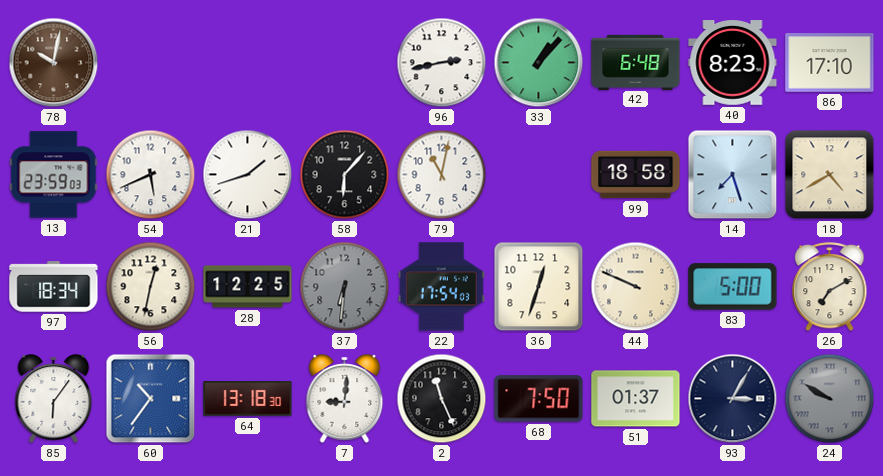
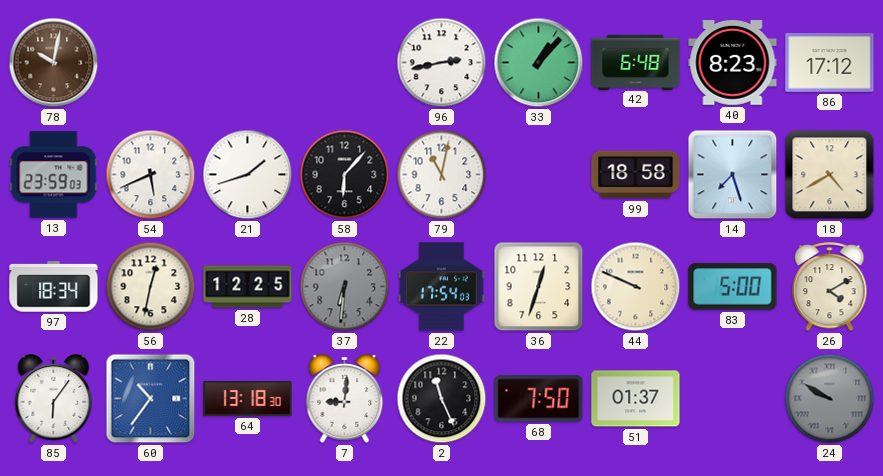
86: 17:10 -> 17:12 (830, 63)
26: 7:10 -> 4:10 (830, 287)
93: 3:05 -> none (733, 399)
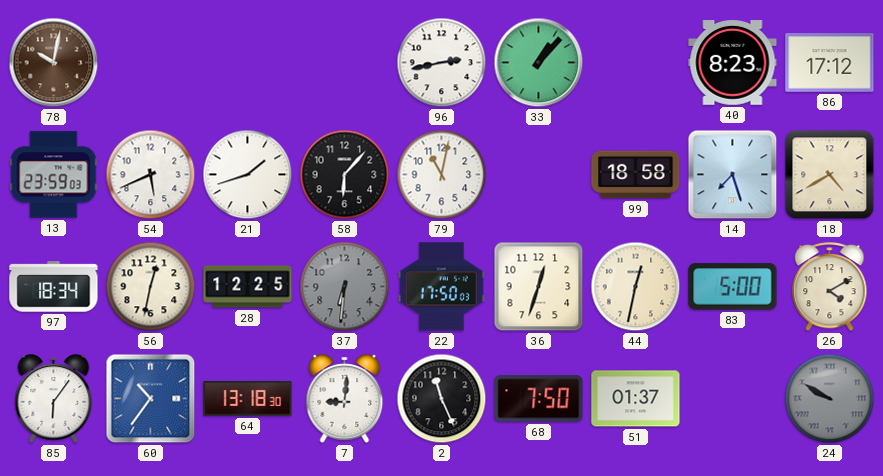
42: 6:48 -> none (636, 62)
22: 17:54 -> 17:50 (441, 287)
44: 9:49 -> 12:32 (636, 287)
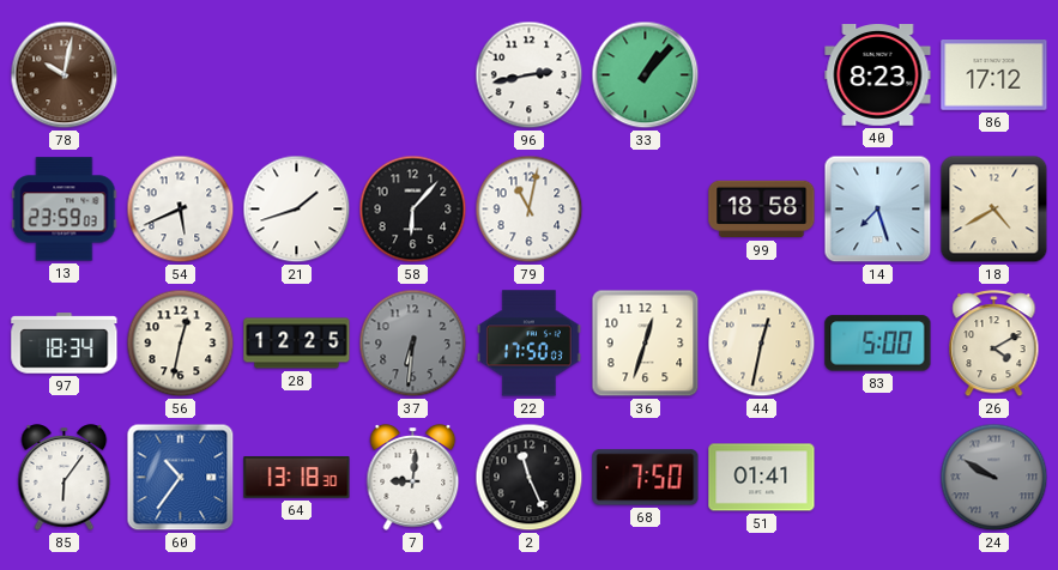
51: 01:37 -> 01:41 (762, 478)
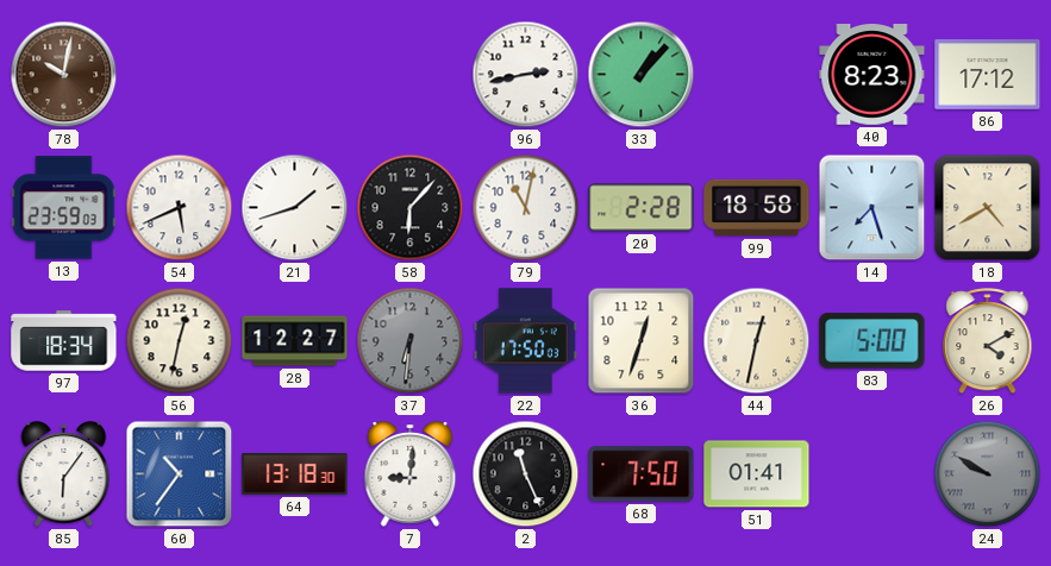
20: none -> 2:28 (642, 208)
28: 12:25 -> 12:27 (295, 341)
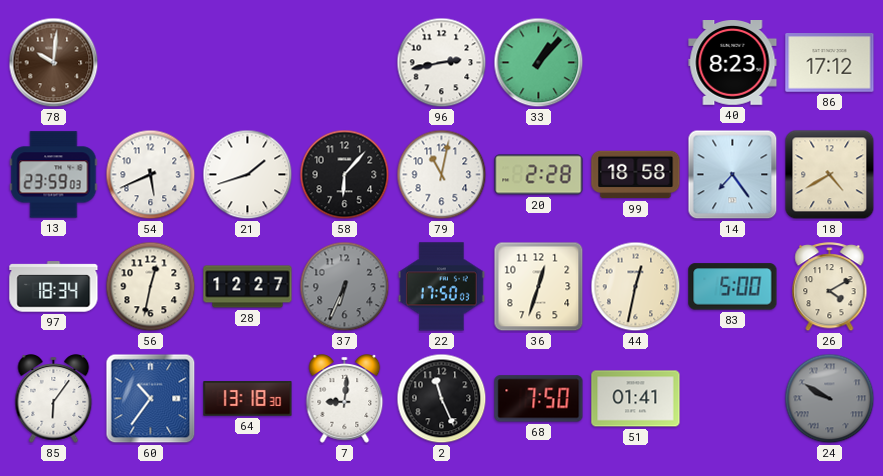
78: 10:02 -> 10:01 (54, 63)
14: 7:27 -> 7:24 (733, 175)
37: 6:31 -> 6:34 (345, 287)
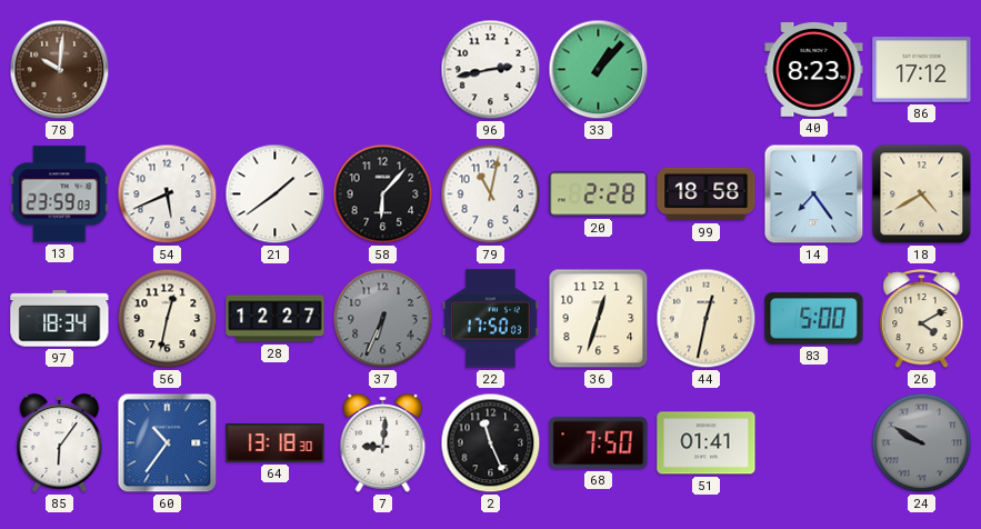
21: 1:42 -> 1:39 (276, 194)
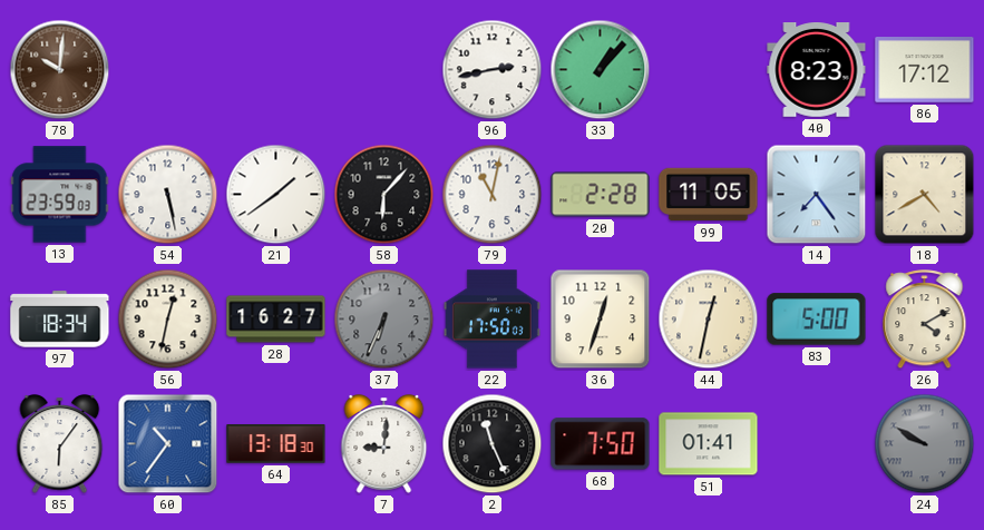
54: 5:41 -> 5:28 (168, 195)
99: 18:58 -> 11:05 (709, 195)
28: 12:27 -> 16:27 (276, 320)
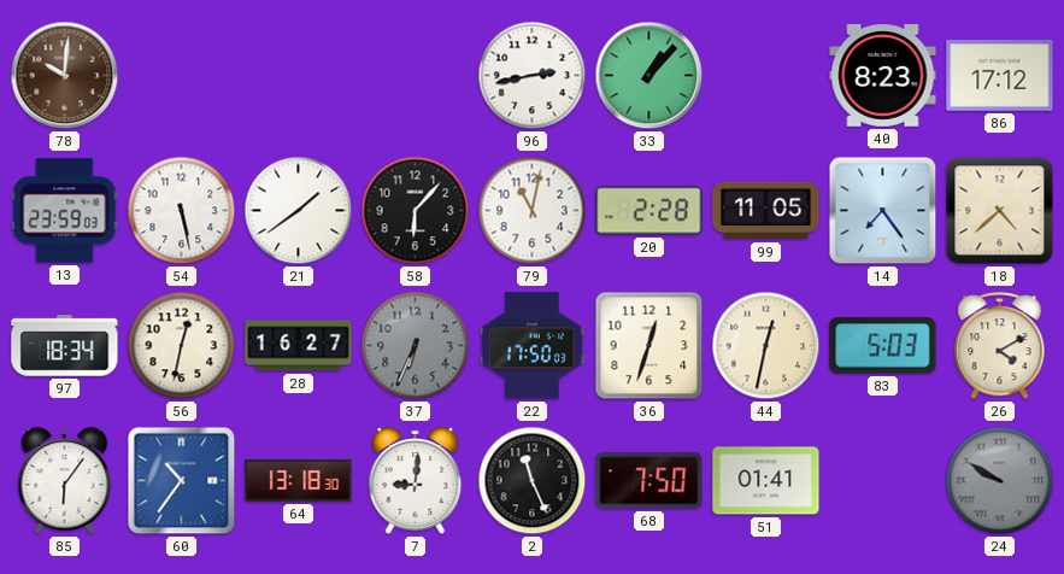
18: 4:40 -> 4:38 (1000, 211)
83: 5:00 -> 5:03 (883, 346)
